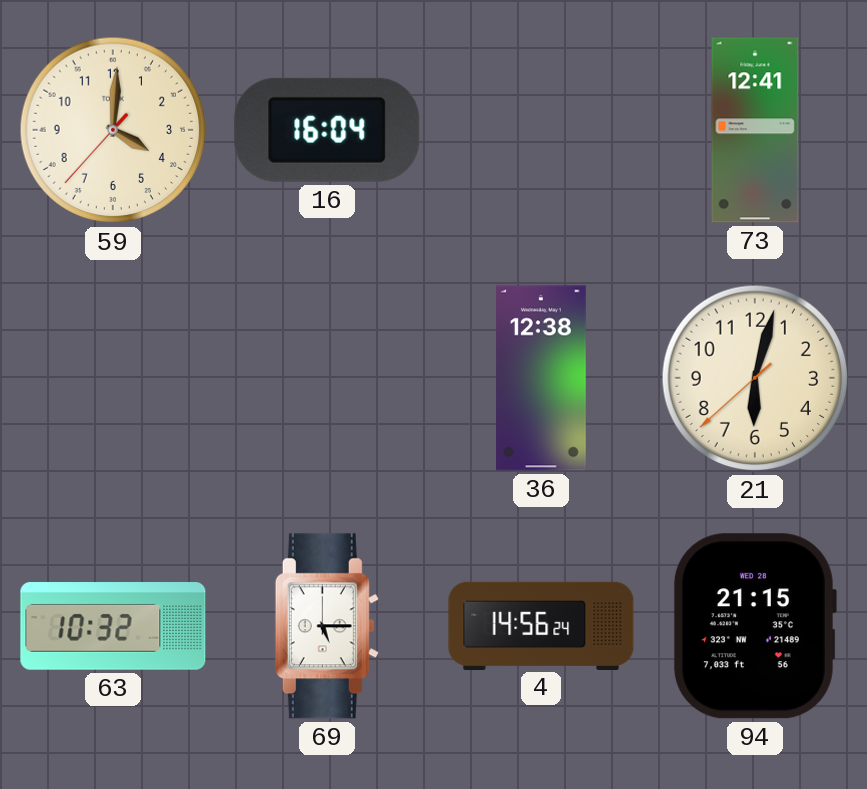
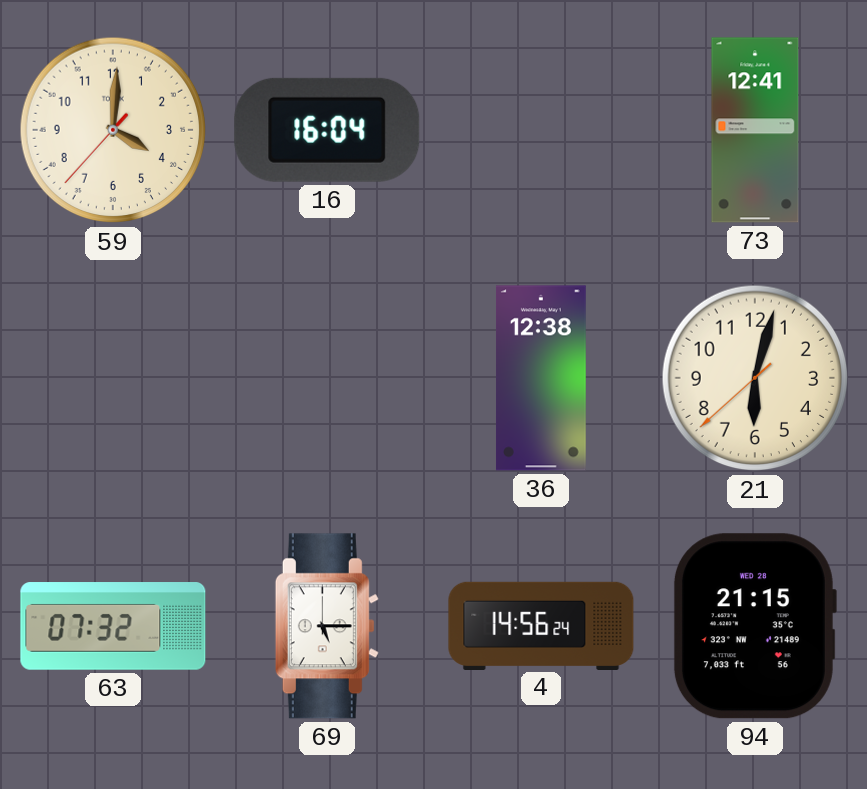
63: 10:32 -> 07:32 (113, 626)
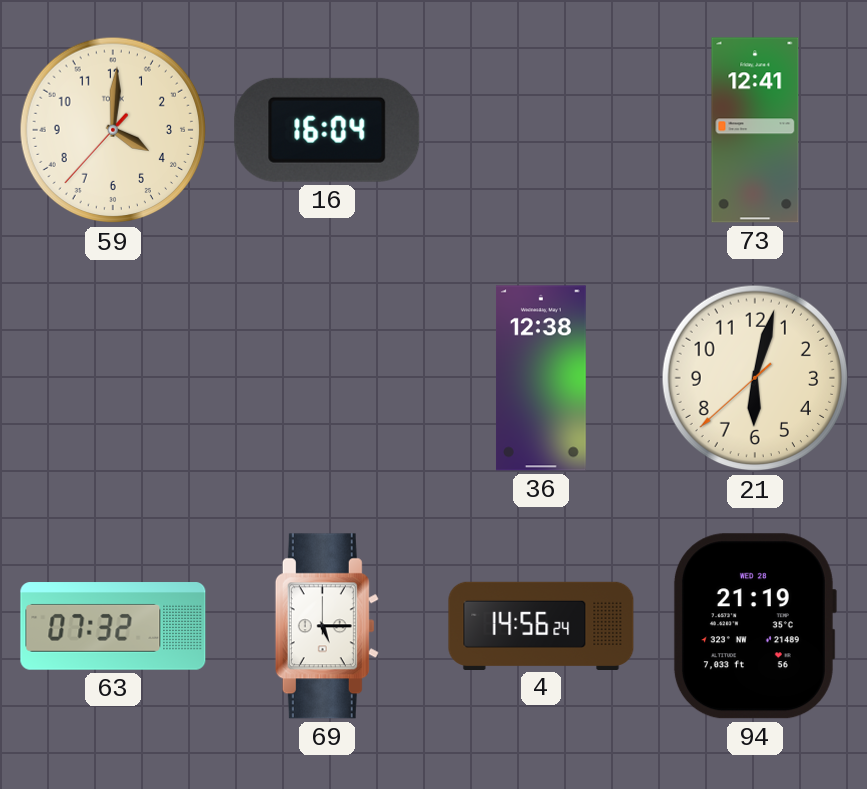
94: 21:15 -> 21:19 (754, 626)
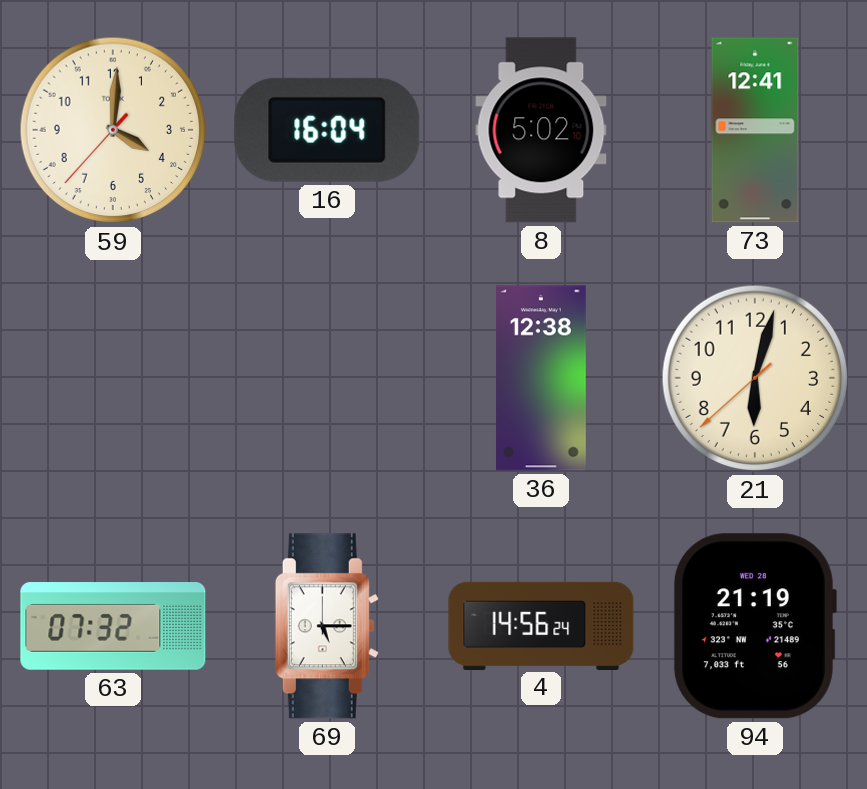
8: none -> 5:02 (541, 130)
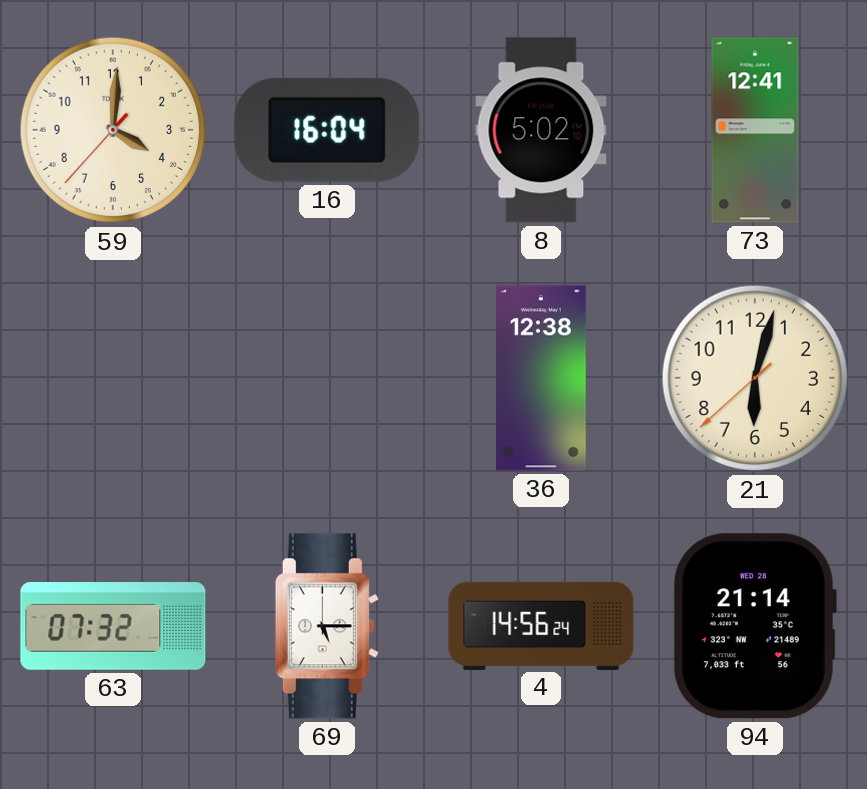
94: 21:19 -> 21:14 (754, 626)
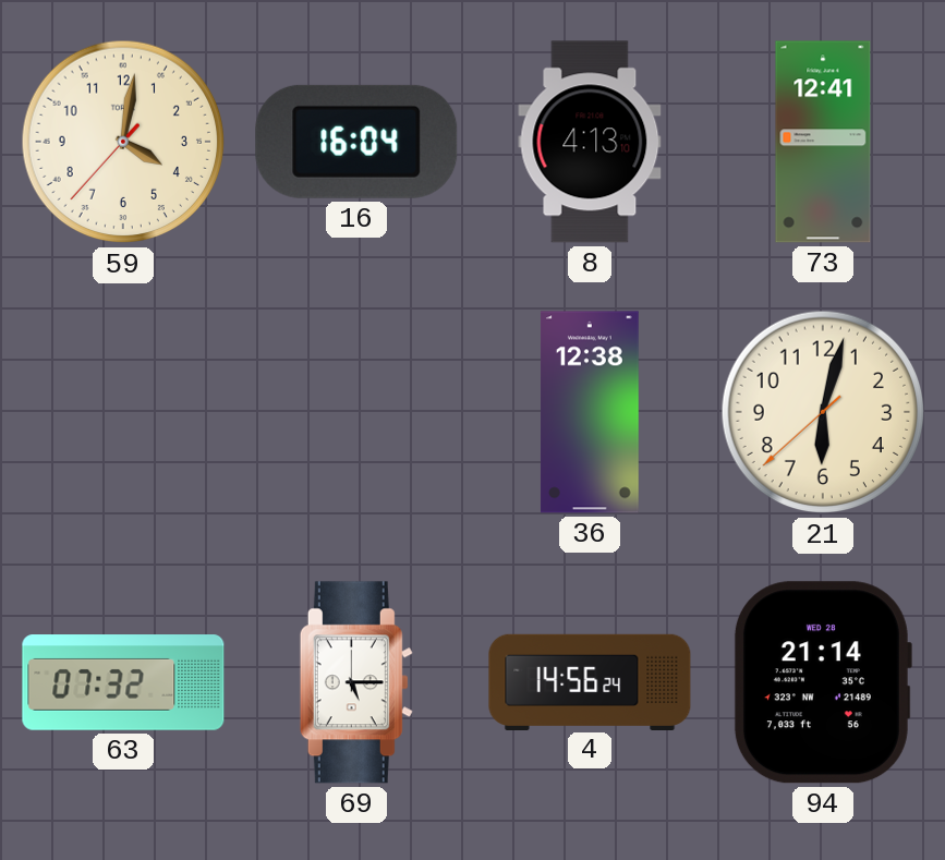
59: 4:00 -> 4:01 (123, 142)
8: 5:02 -> 4:13 (590, 142)
